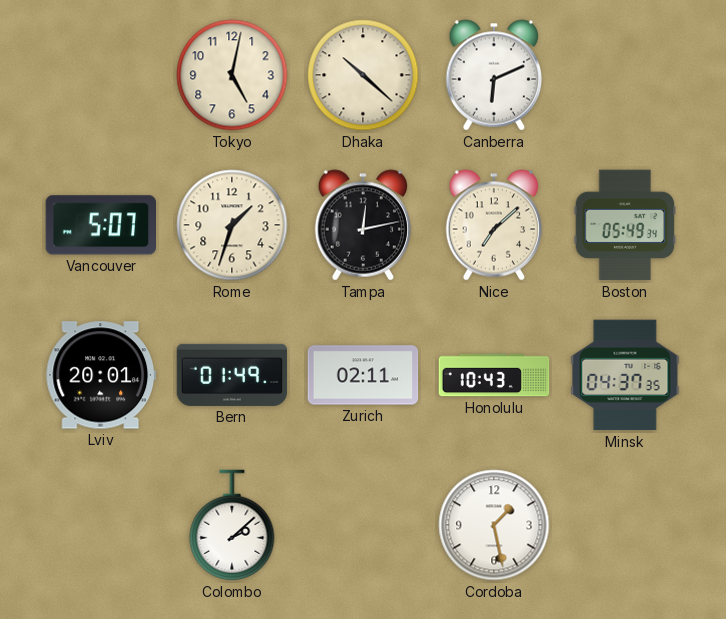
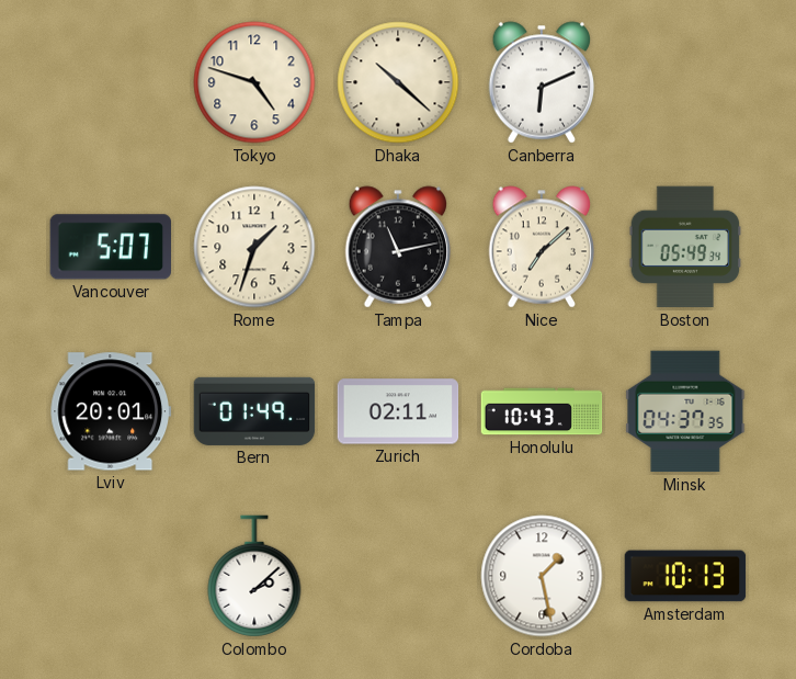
Tokyo: 5:02 -> 4:48 (254, 82)
Tampa: 12:13 -> 11:13 (398, 247)
Amsterdam: none -> 10:13 (685, 576)
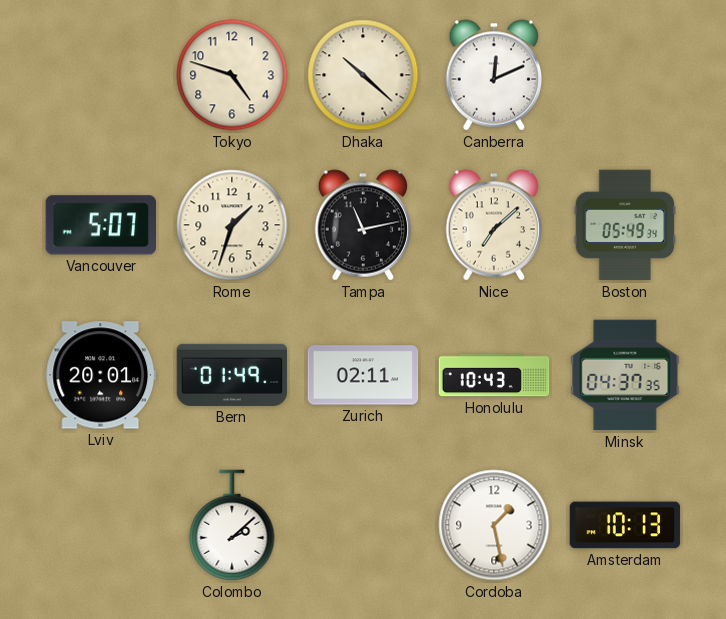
Canberra: 6:11 -> 12:11 (494, 75)
